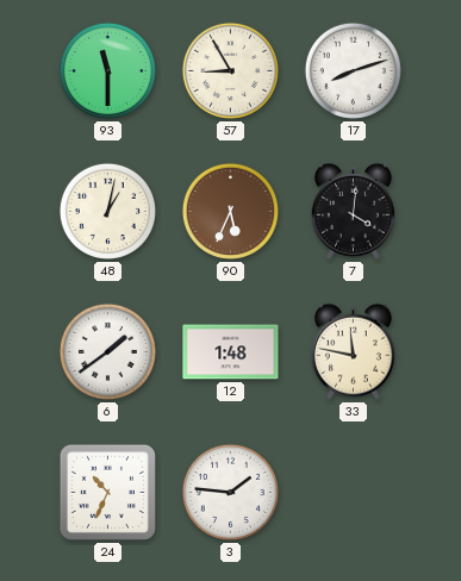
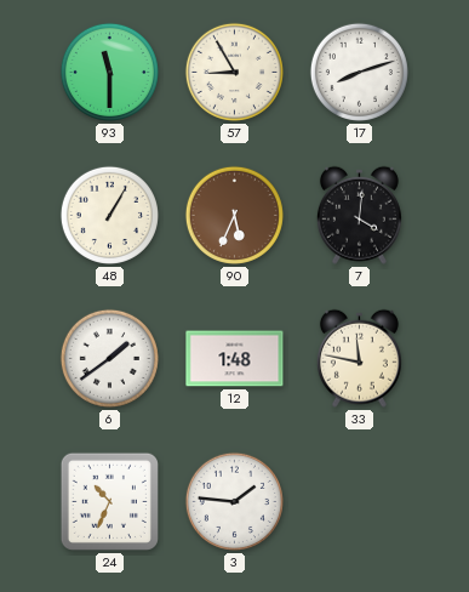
48: 1:02 -> 1:05 (109, 215)
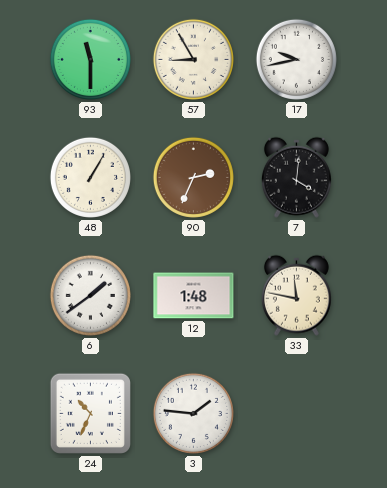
17: 8:12 -> 9:43 (296, 59)
90: 5:34 -> 2:34 (193, 177)
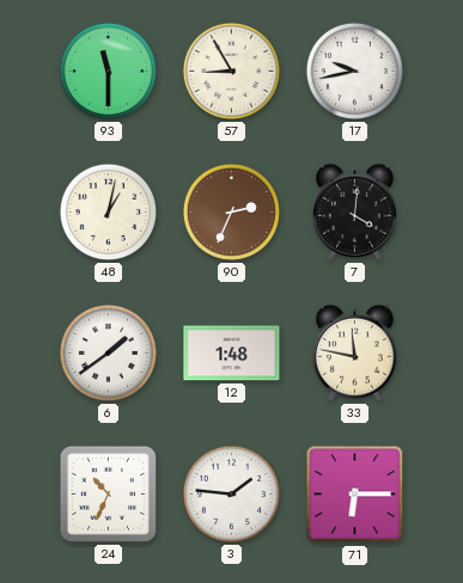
48: 1:05 -> 1:02 (108, 211)
71: none -> 6:15 (355, 495)
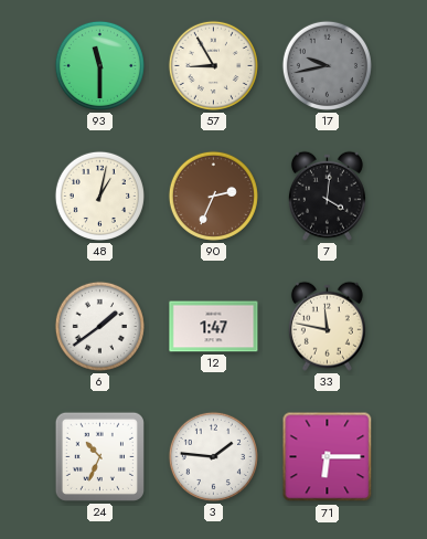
17 dial: white -> grey (327, 65)
12: 1:48 -> 1:47 (214, 327)
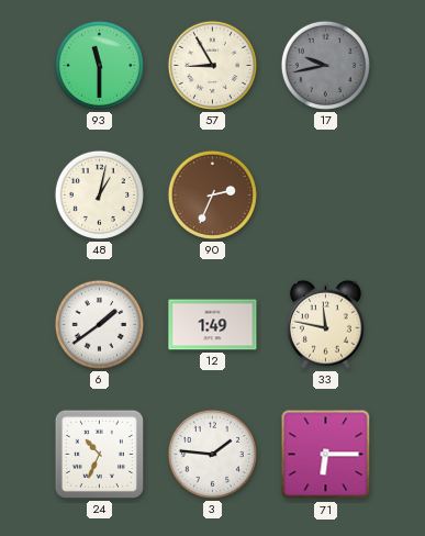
7: 4:01 -> none (327, 195)
12: 1:47 -> 1:49 (213, 325)
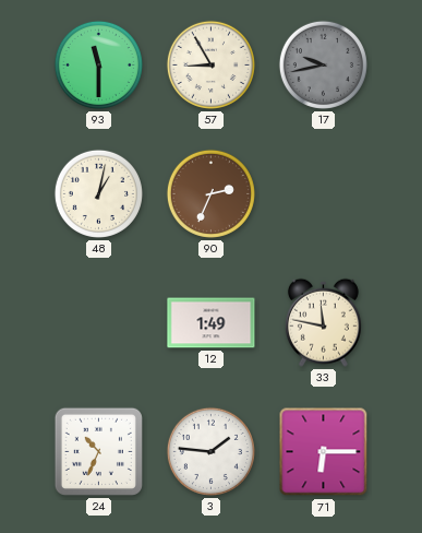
6: 1:39 -> none (99, 324)
